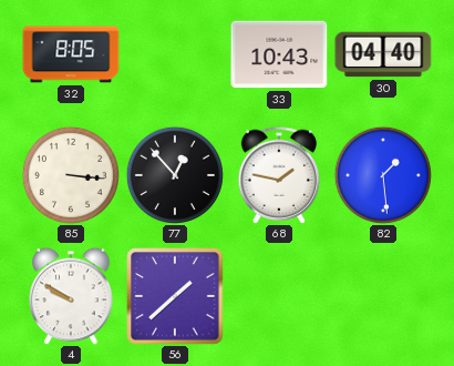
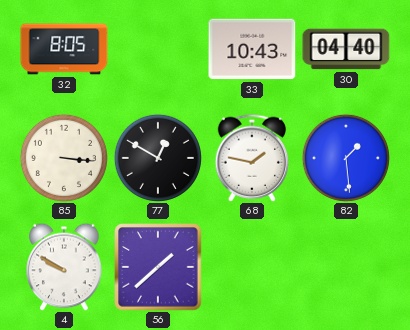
77: 12:53 -> 12:50 (158, 158)
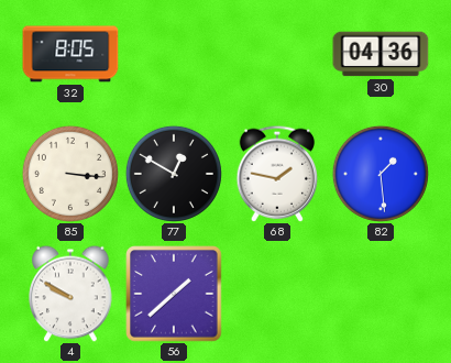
33: 10:43 -> none (252, 49)
30: 04:40 -> 04:36 (381, 54)
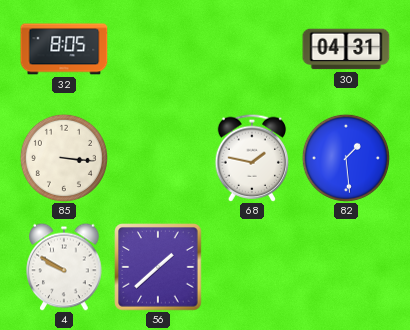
30: 04:36 -> 04:31 (346, 49)
77: 12:50 -> none (174, 174)
